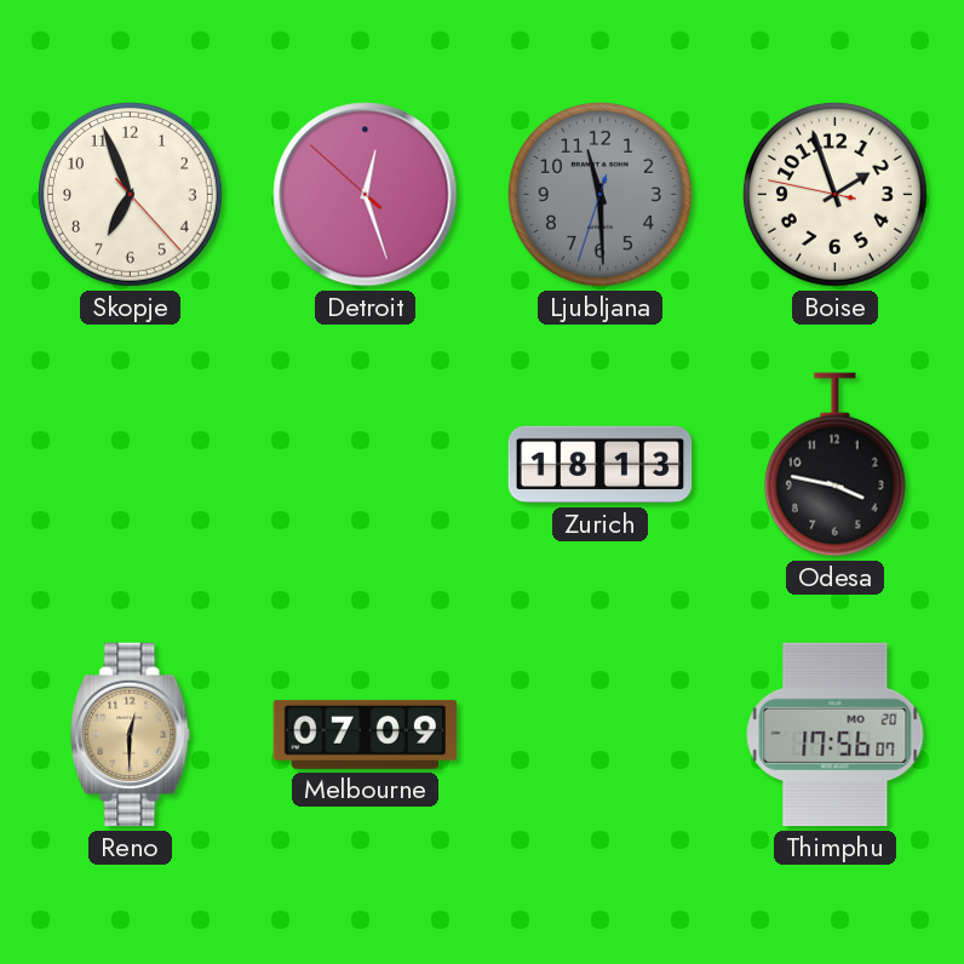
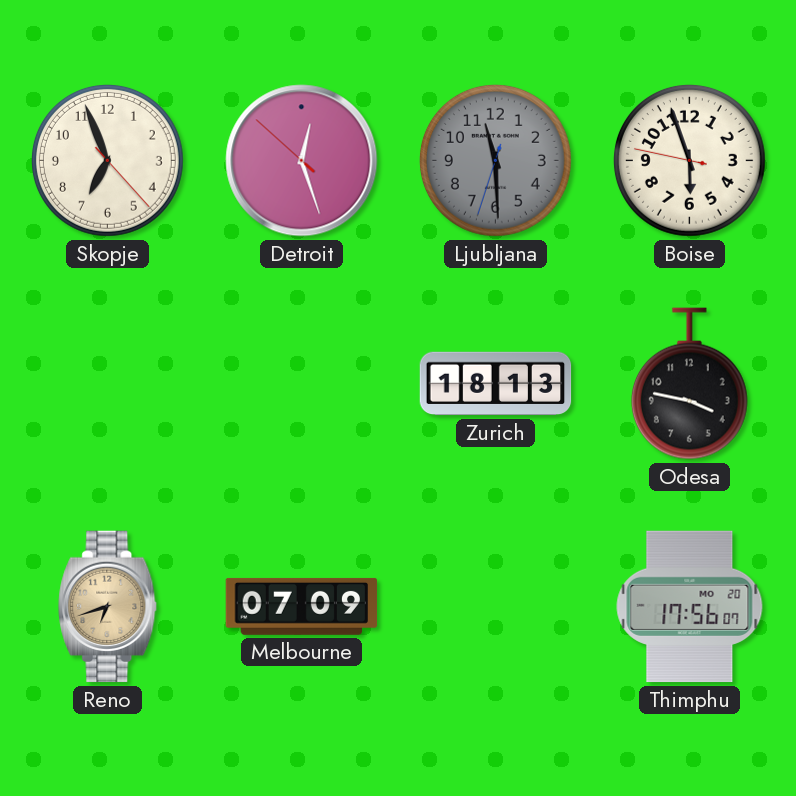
Boise: 1:56 -> 5:56 (689, 160)
Reno: 12:30 -> 6:42 (108, 607)
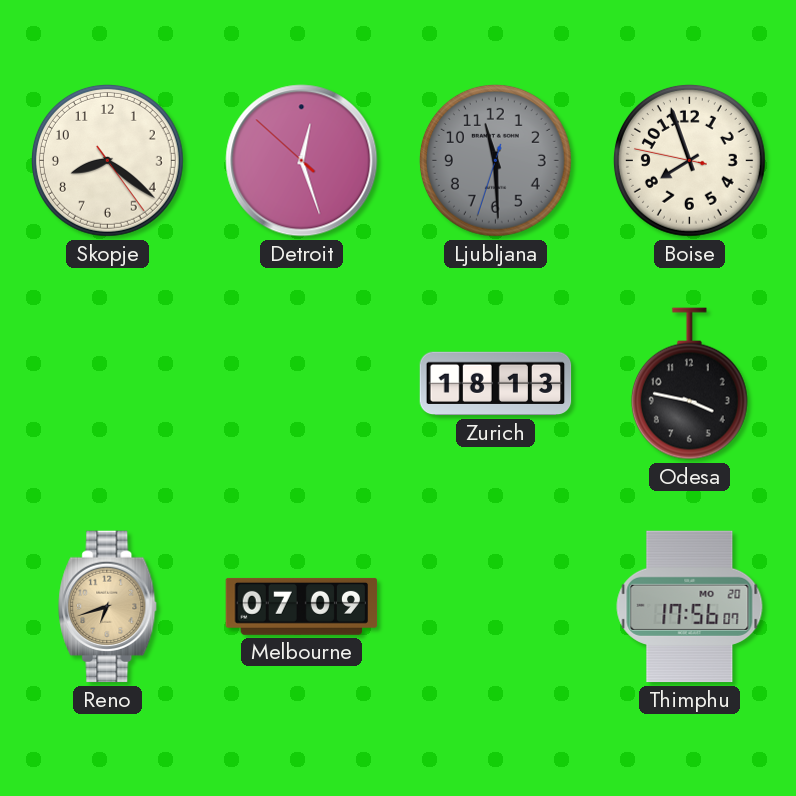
Skopje: 6:56 -> 8:21 (107, 160)
Boise: 5:56 -> 7:56 (689, 160)
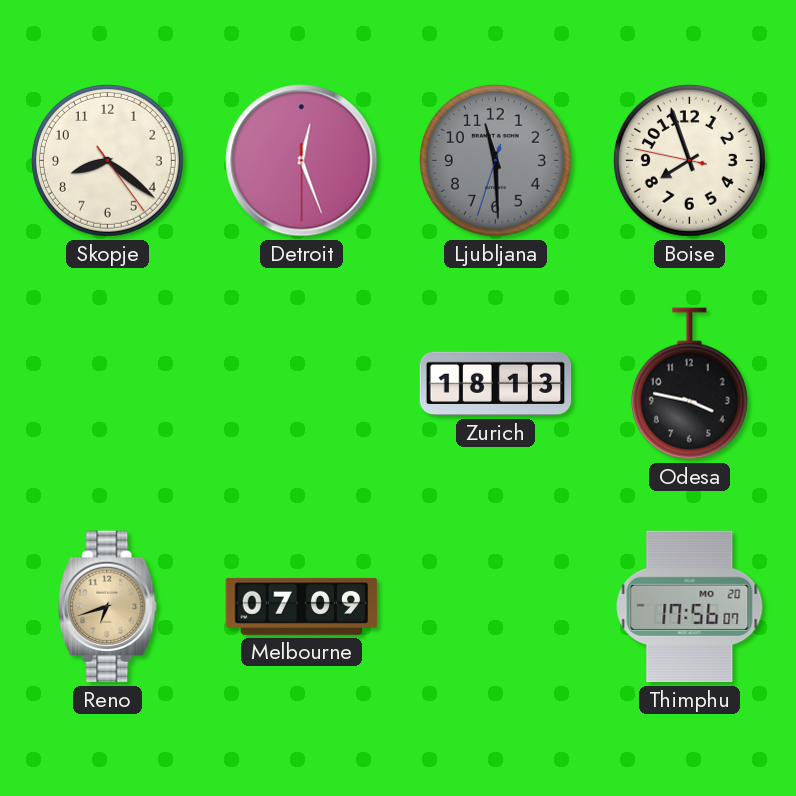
Detroit: 12:26:52 -> 12:26:30 (302, 161)
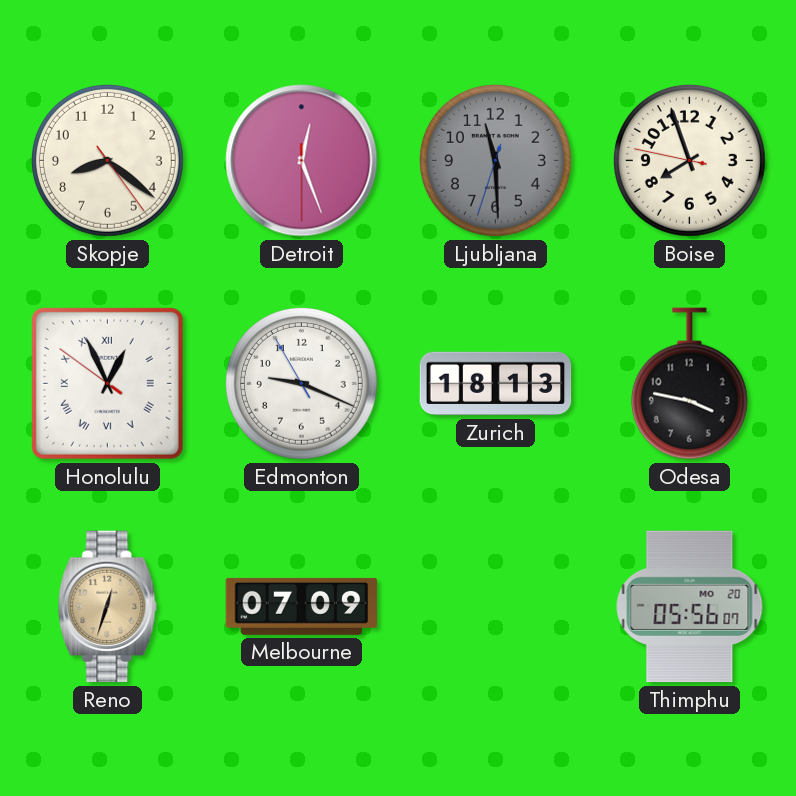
Honolulu: none -> 12:55 (107, 383)
Edmonton: none -> 9:18 (301, 383)
Reno: 6:42 -> 12:33 (108, 607)
Thimphu: 17:56 -> 05:56 (690, 607)
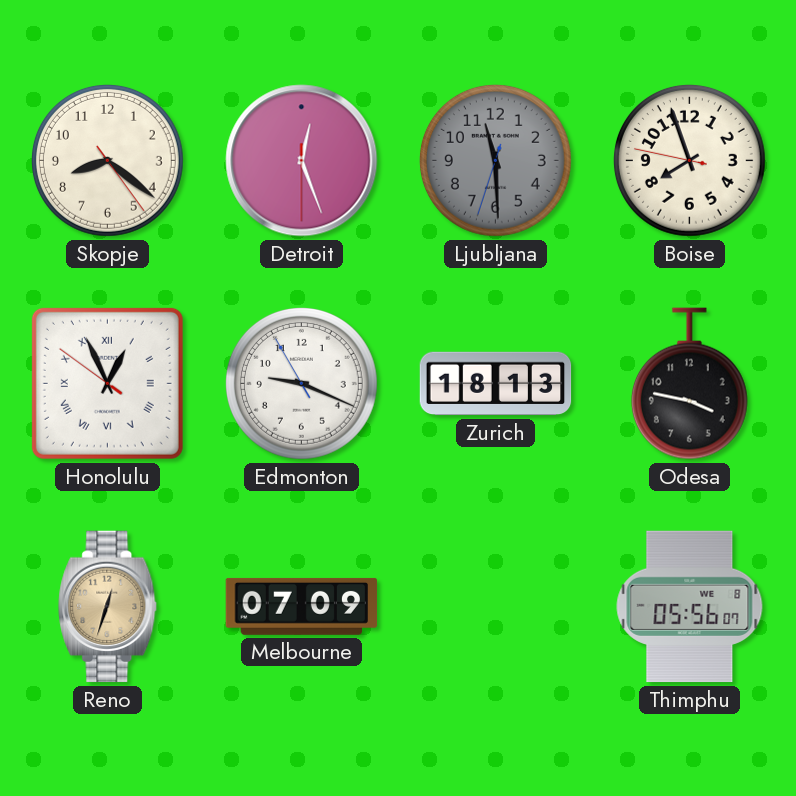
Thimphu date: MO 20 -> WE 8 (690, 607)
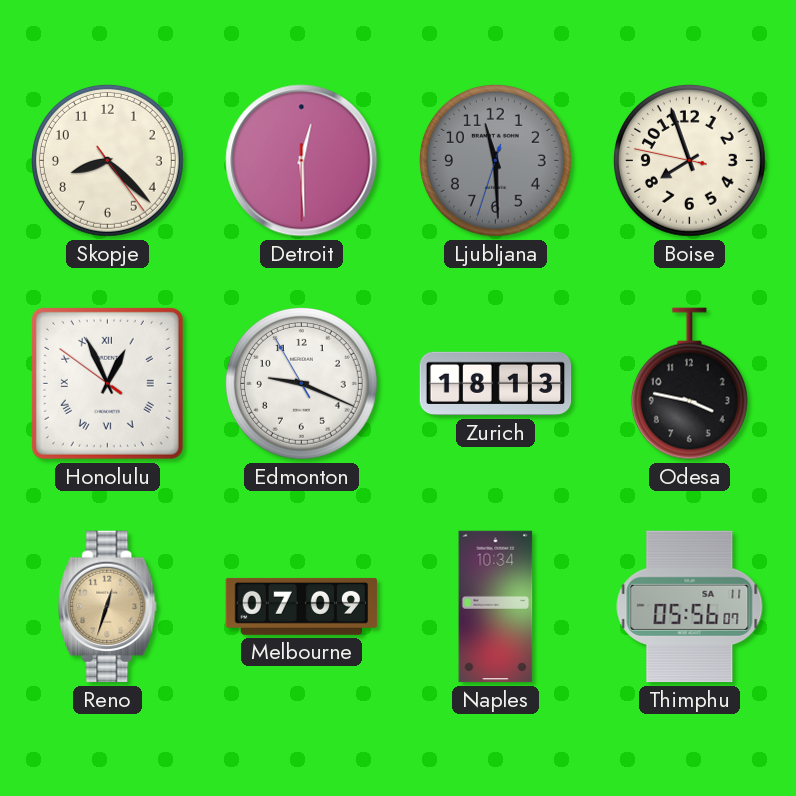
Skopje: 8:21 -> 8:22 (107, 160)
Detroit: 12:26 -> 12:29 (302, 161)
Naples: none -> 10:34 (496, 607)
Thimphu date: WE 8 -> SA 11 (690, 607)
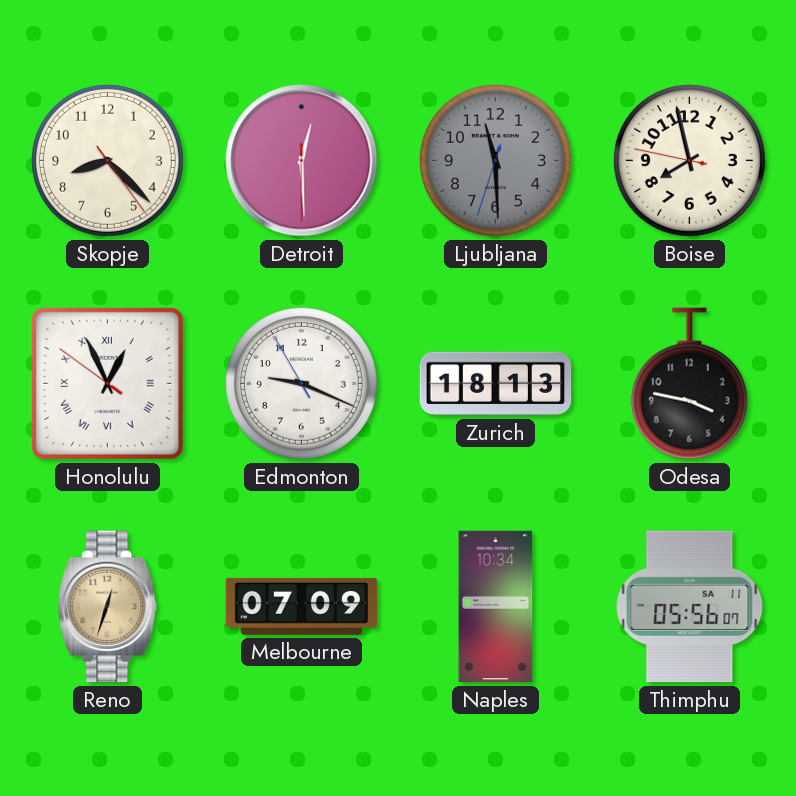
Boise: 7:56 -> 7:57 (689, 160)
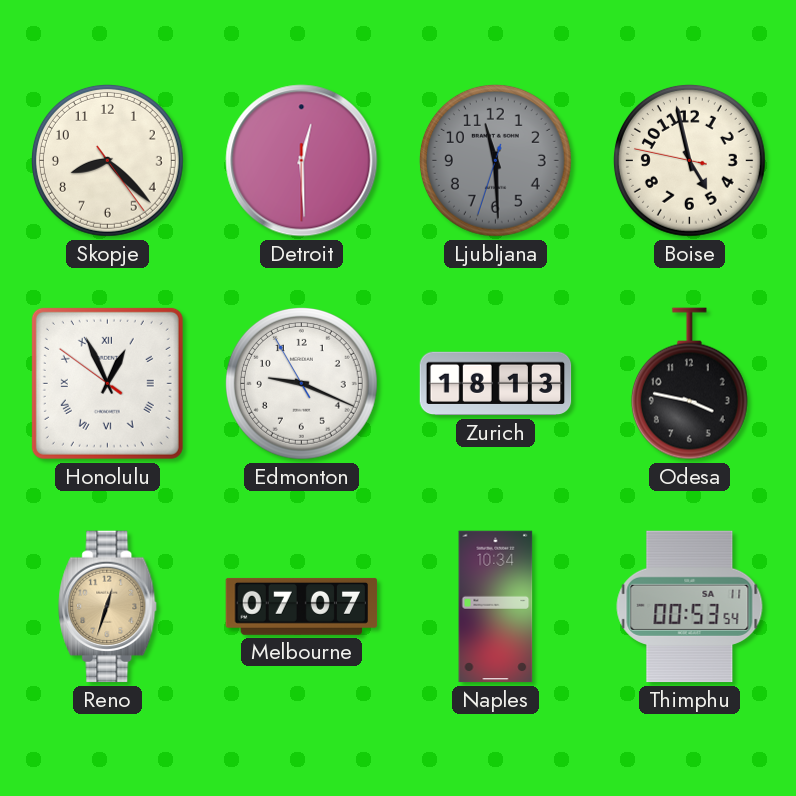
Boise: 7:57 -> 4:57 (689, 160)
Melbourne: 07:09 -> 07:07 (302, 606)
Thimphu: 05:56 -> 00:53 (690, 607)
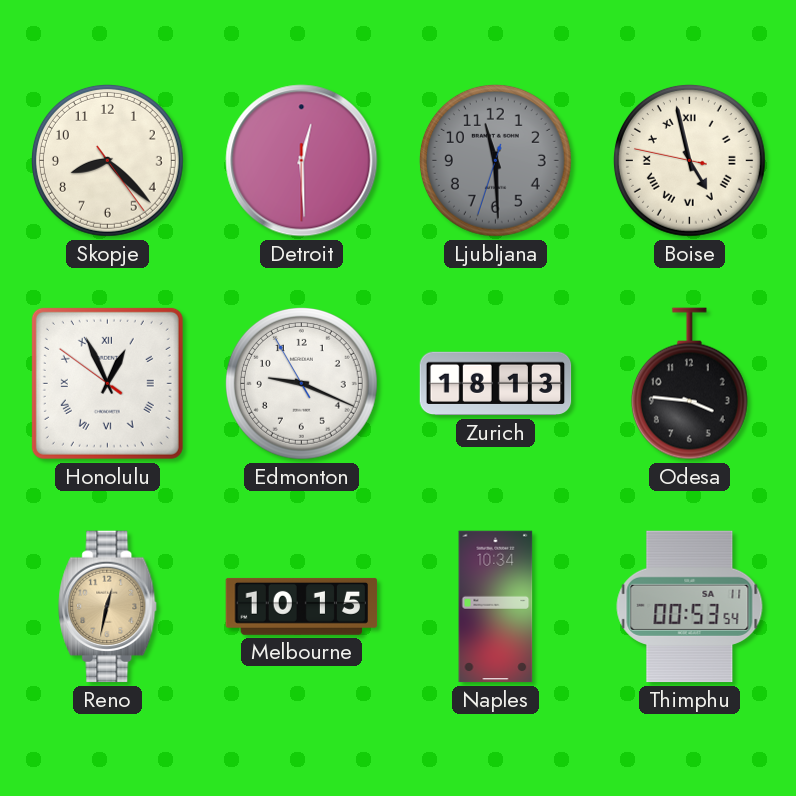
Boise numerals: Arabic -> Roman (689, 160)
Odesa: 3:47 -> 3:46 (689, 384)
Reno: 12:33 -> 12:32 (108, 607)
Melbourne: 07:07 -> 10:15 (302, 606)
